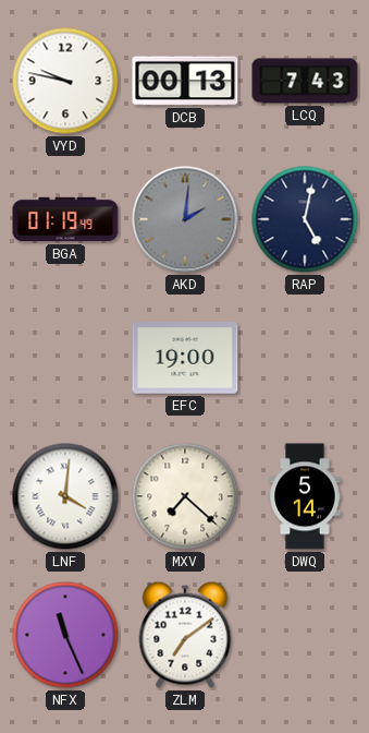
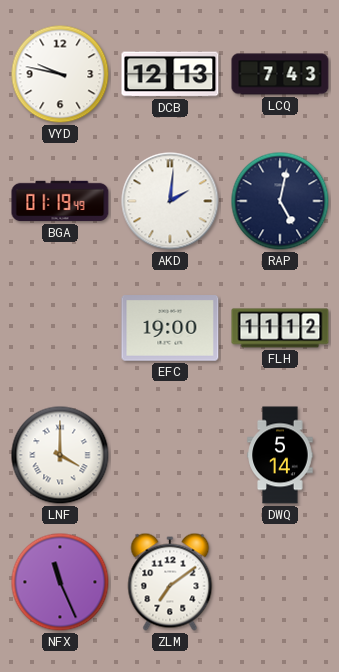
DCB: 00:13 -> 12:13 (170, 74)
AKD dial: grey -> white (170, 201)
FLH: none -> 11:12 (280, 328)
LNF: 4:01 -> 4:00 (60, 455)
MXV: 7:22 -> none (185, 496)
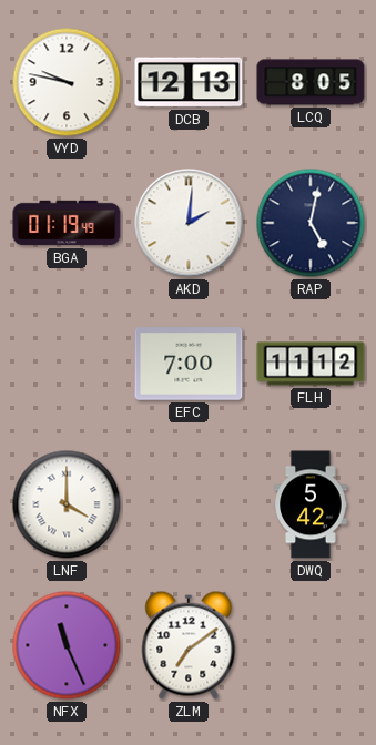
LCQ: 7:43 -> 8:05 (311, 82)
EFC: 19:00 -> 7:00 (189, 364)
DWQ: 5:14 -> 5:42 (311, 504)
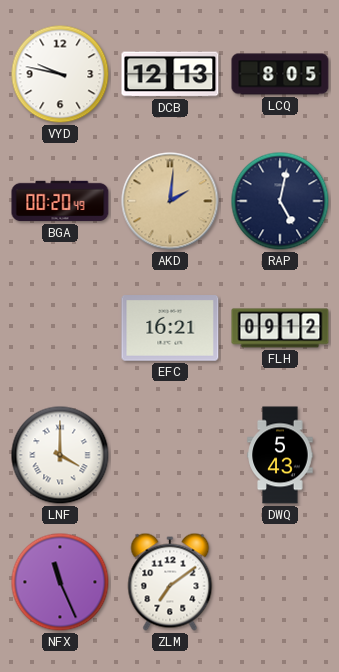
BGA: 01:19 -> 00:20 (60, 201)
AKD dial: white -> champagne (170, 201)
EFC: 7:00 -> 16:21 (170, 328)
FLH: 11:12 -> 09:12 (280, 328)
DWQ: 5:42 -> 5:43 (280, 455)
